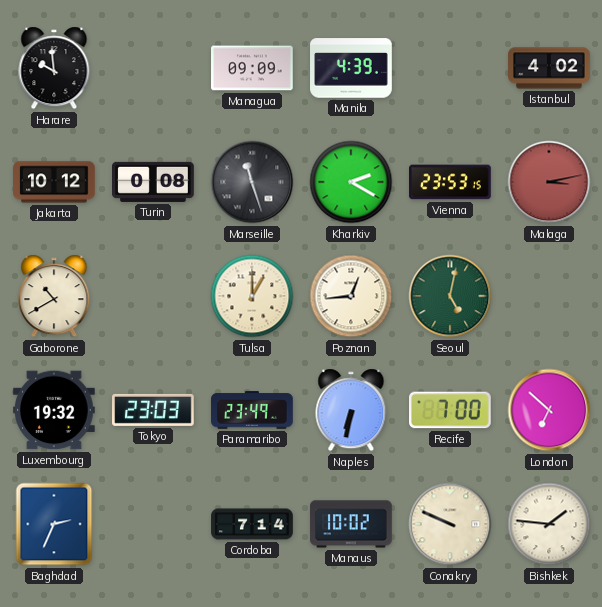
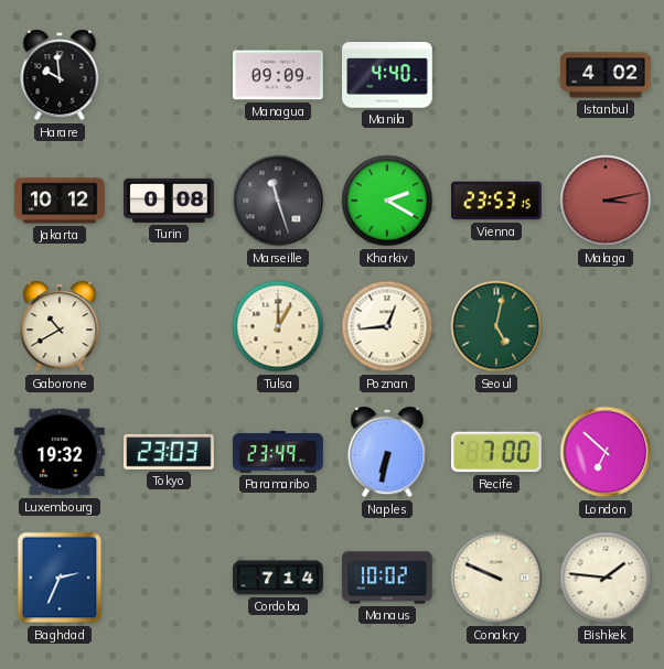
Manila: 4:39 -> 4:40 (387, 75)
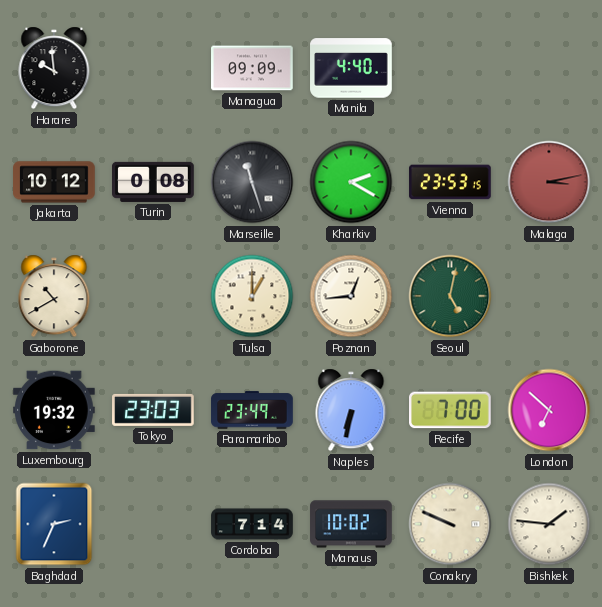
Istanbul: 4:02 -> none (606, 75)
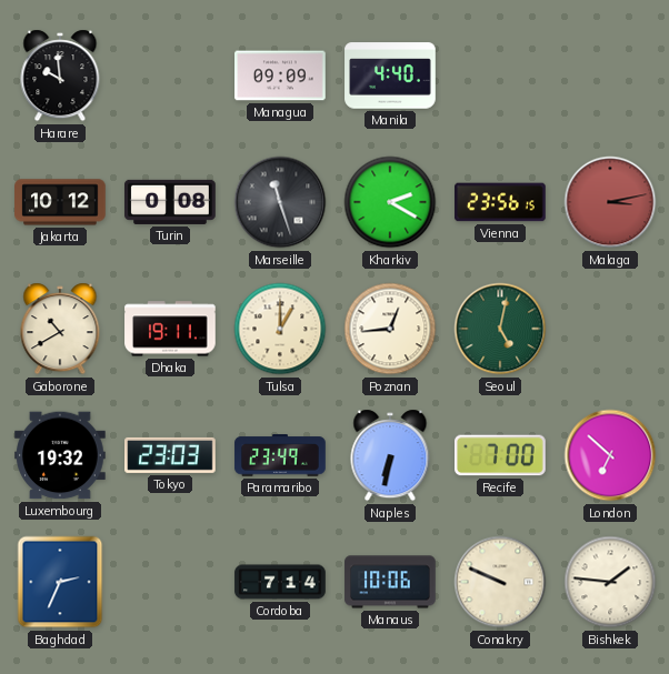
Vienna: 23:53 -> 23:56 (500, 202)
Dhaka: none -> 19:11 (170, 329)
Manaus: 10:02 -> 10:06 (390, 582)
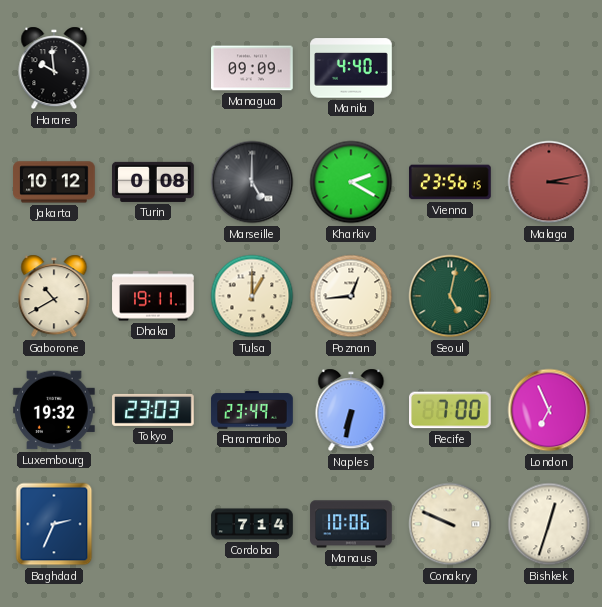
Marseille: 11:27 -> 5:00 (252, 182)
London: 6:52 -> 6:56 (549, 410)
Bishkek: 1:46 -> 12:33 (549, 524)
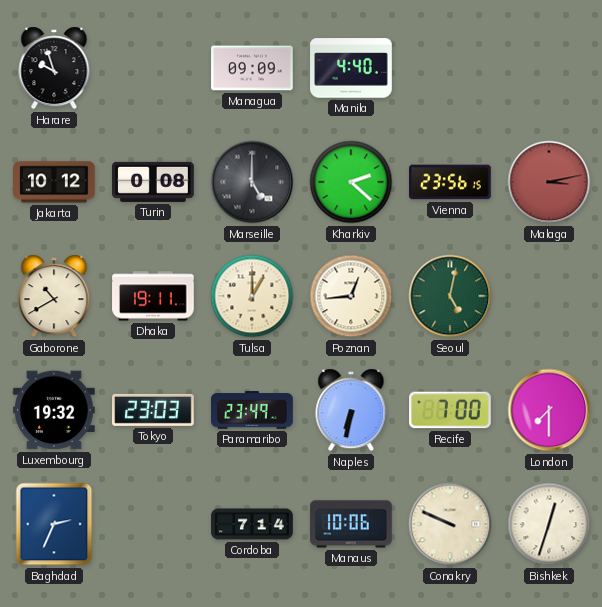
Harare: 9:59 -> 9:57 (54, 68)
Kharkiv: 2:20 -> 2:22 (351, 182)
London: 6:56 -> 7:30 (549, 410)
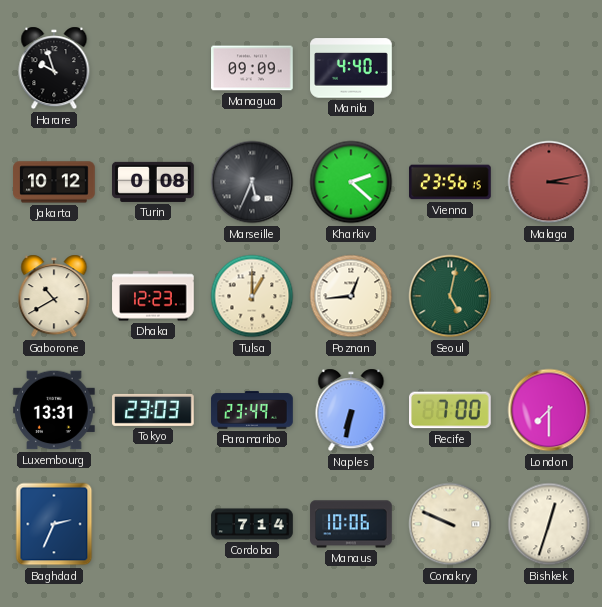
Marseille: 5:00 -> 5:34 (252, 182)
Dhaka: 19:11 -> 12:23 (153, 296)
Luxembourg: 19:32 -> 13:31 (55, 410)
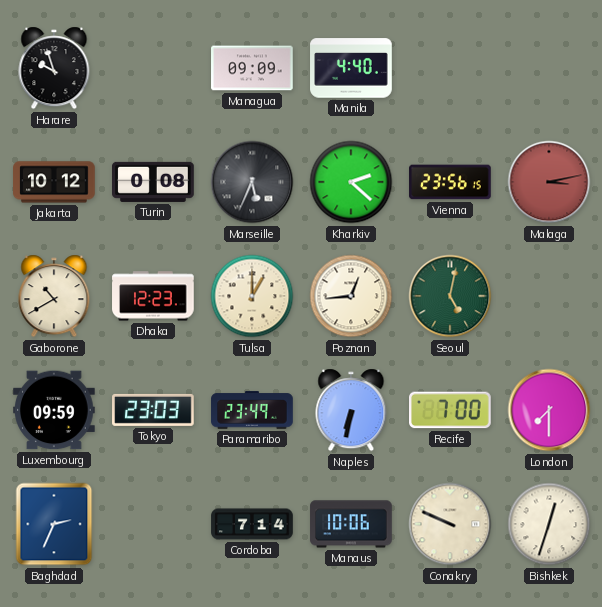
Luxembourg: 13:31 -> 09:59 (55, 410)
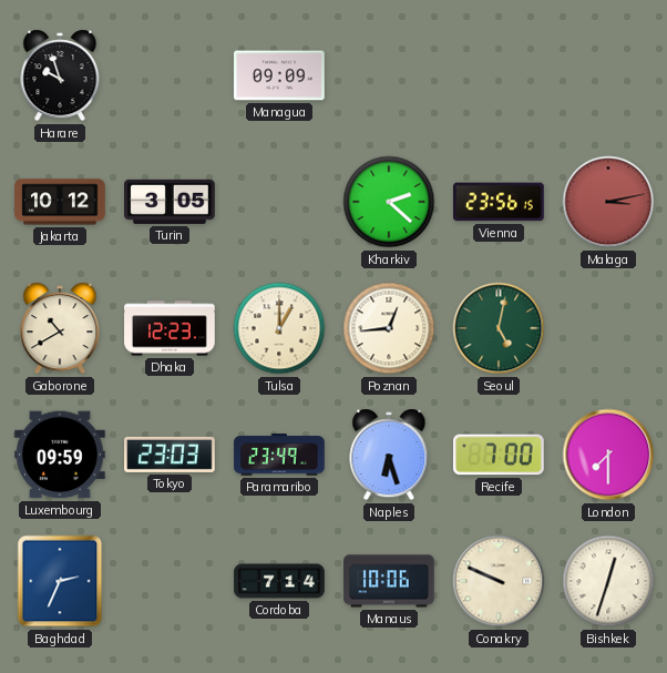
Manila: 4:40 -> none (351, 68)
Turin: 0:08 -> 3:05 (170, 202)
Marseille: 5:34 -> none (252, 182)
Naples: 6:32 -> 6:27 (389, 455)
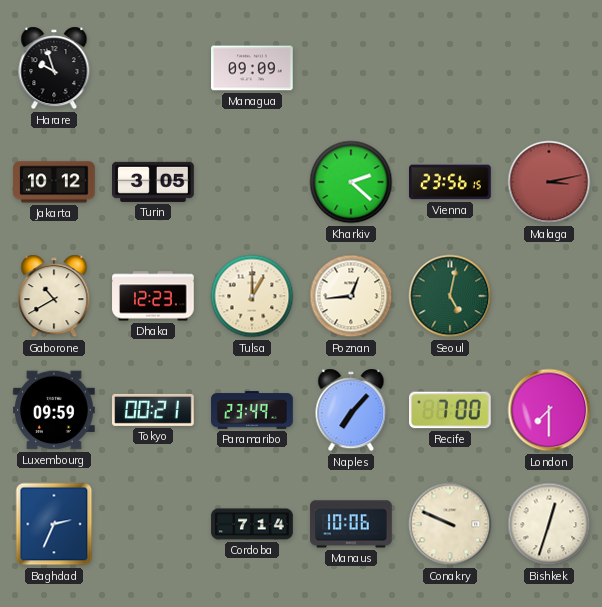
Tokyo: 23:03 -> 00:21 (153, 410)
Naples: 6:27 -> 7:07 (351, 410)
